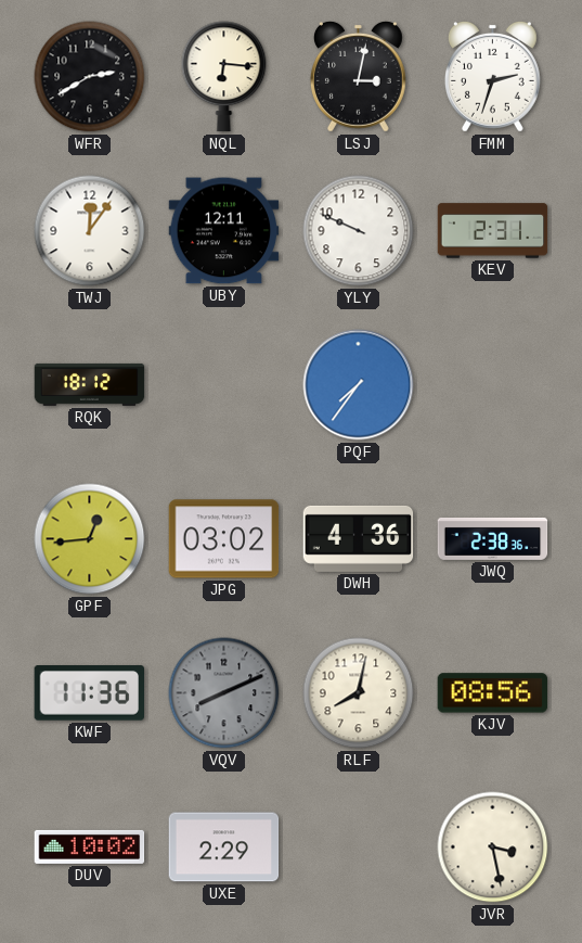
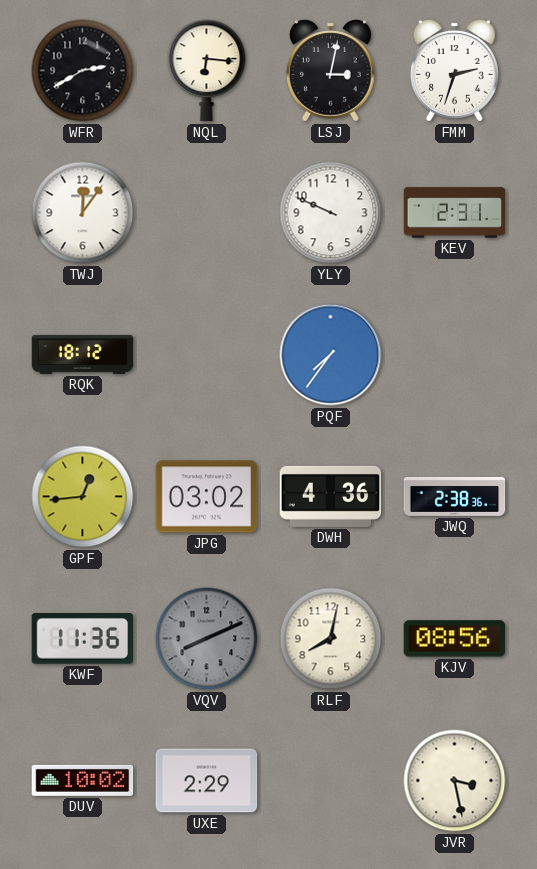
UBY: 12:11 -> none (224, 231)
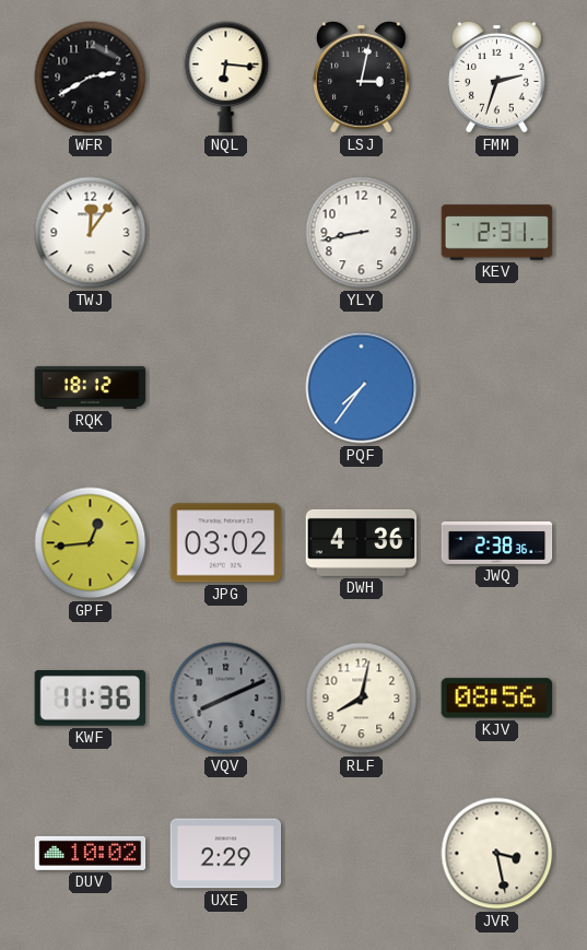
YLY: 9:49 -> 8:43 (362, 233)
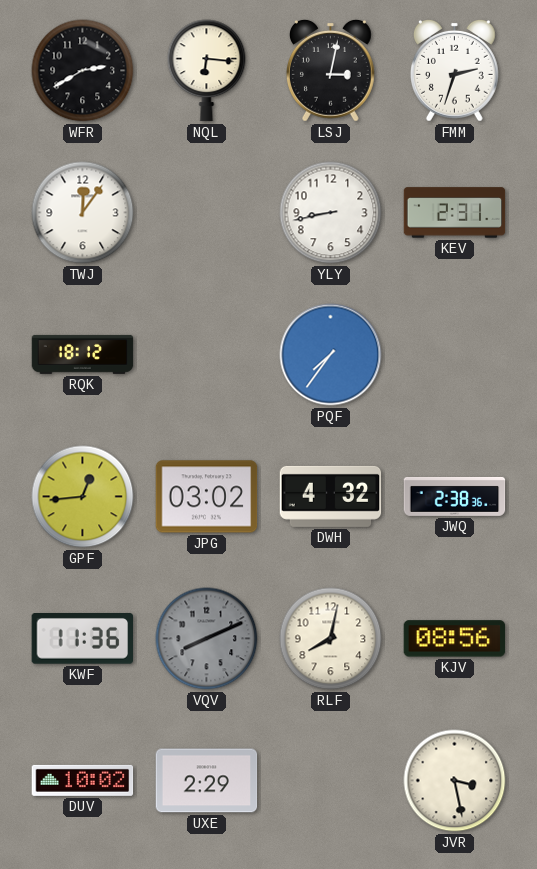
DWH: 4:36 -> 4:32 (331, 496)
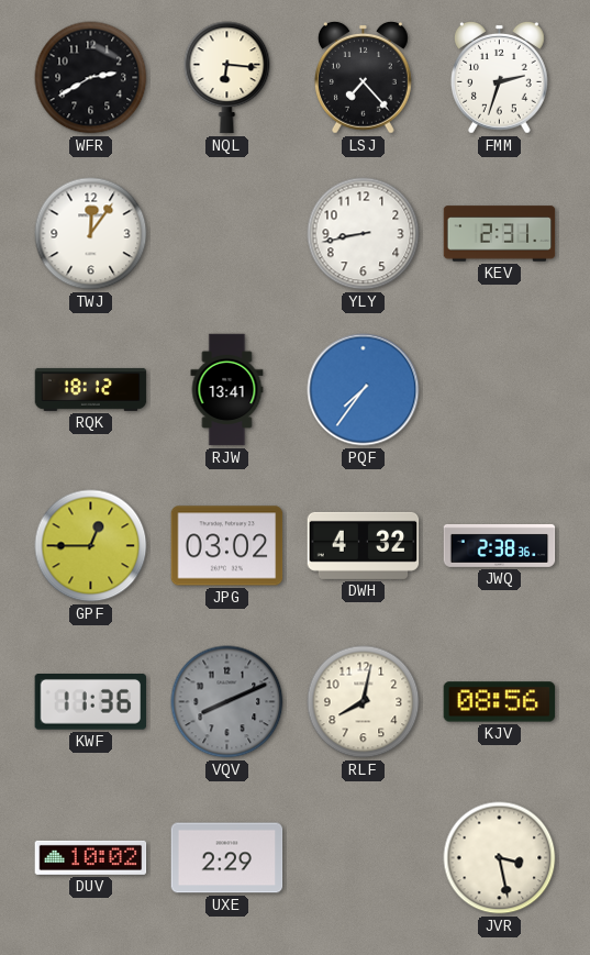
LSJ: 3:02 -> 7:23 (363, 77)
RJW: none -> 13:41 (227, 390)
GPF: 12:44 -> 12:45 (91, 546)
